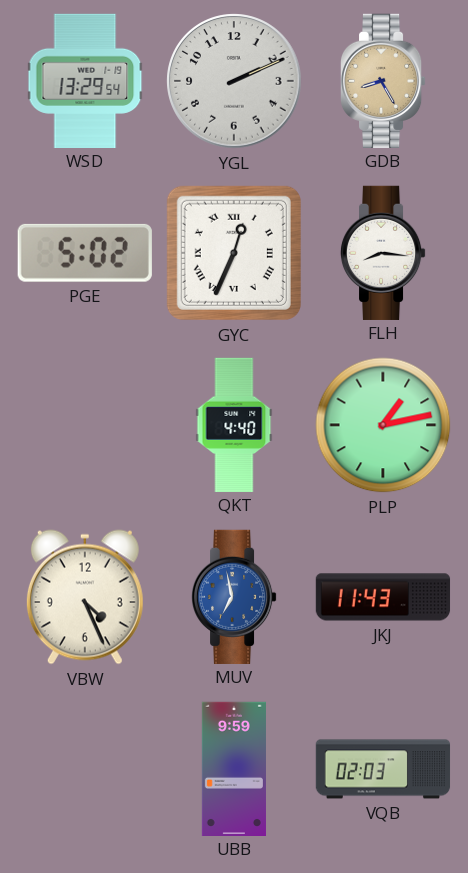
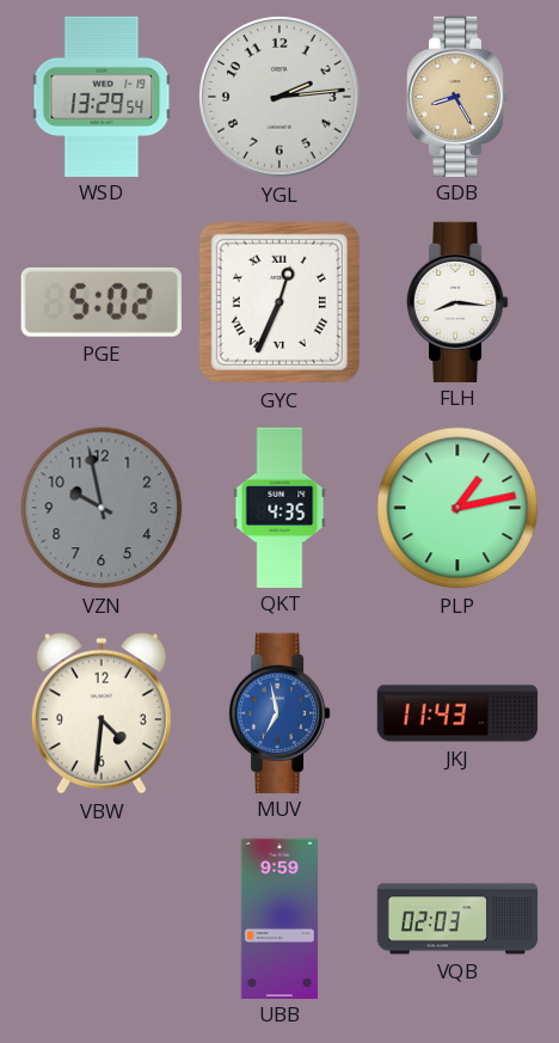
YGL: 2:11 -> 2:14 (279, 97)
VZN: none -> 9:58 (102, 508)
QKT: 4:40 -> 4:35 (279, 507)
VBW: 4:26 -> 4:31 (102, 713)
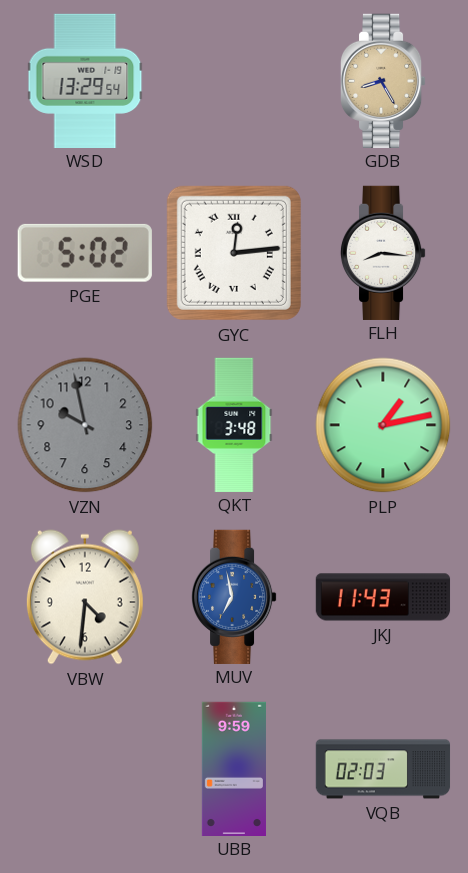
YGL: 2:14 -> none (279, 97)
GYC: 12:34 -> 12:14 (234, 253)
QKT: 4:35 -> 3:48 (234, 424)
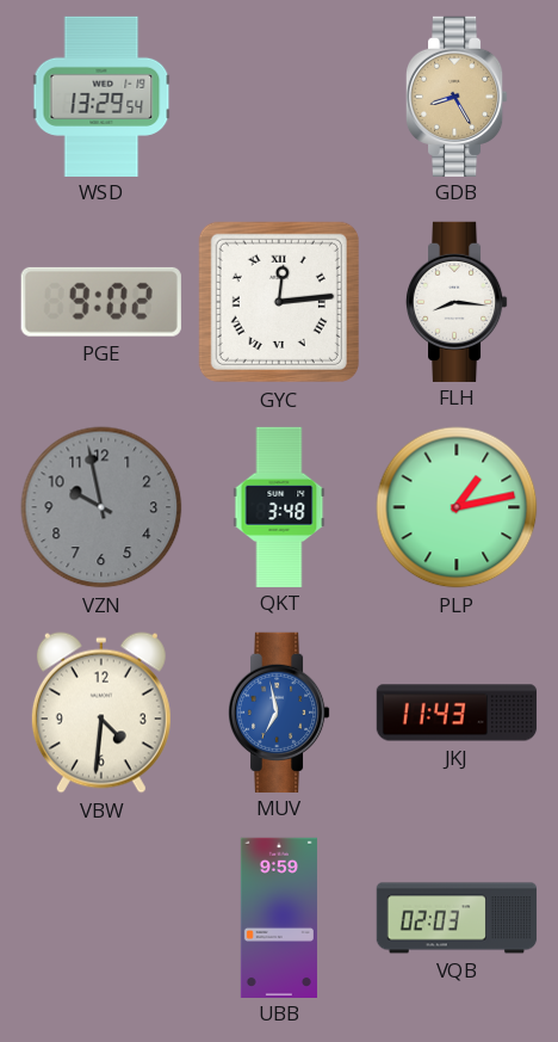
PGE: 5:02 -> 9:02 (101, 302)
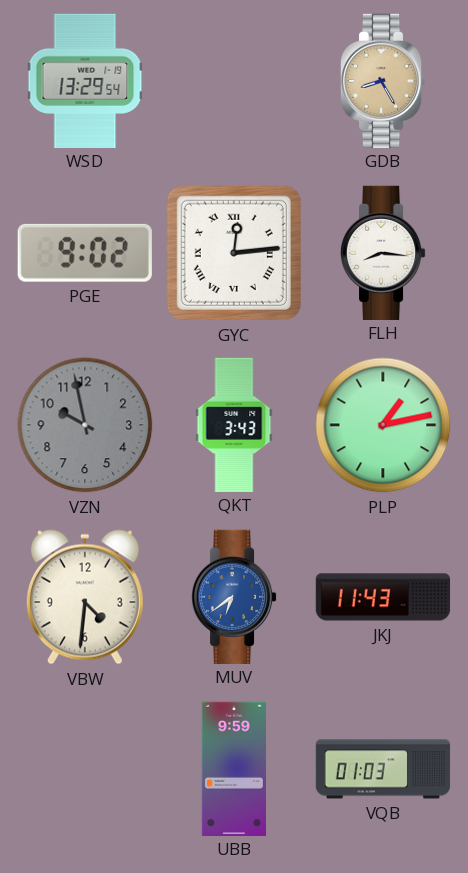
QKT: 3:48 -> 3:43 (234, 424)
MUV: 6:58 -> 6:39 (234, 596)
VQB: 02:03 -> 01:03 (383, 769)
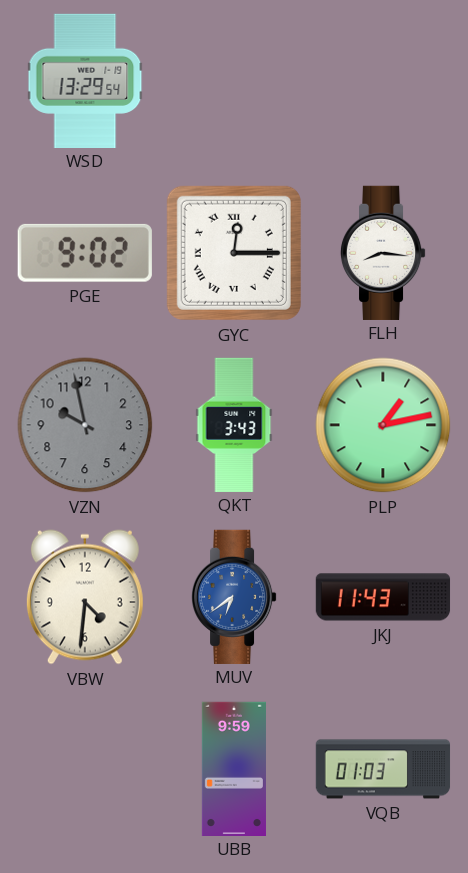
GDB: 8:25 -> none (383, 80)
GYC: 12:14 -> 12:15 (234, 253)
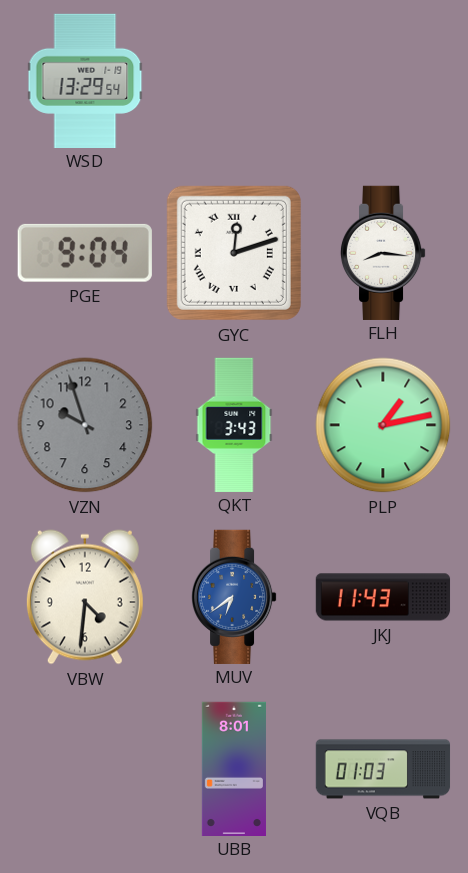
PGE: 9:02 -> 9:04 (85, 253)
GYC: 12:15 -> 12:12 (234, 253)
VZN: 9:58 -> 9:57 (85, 425)
UBB: 9:59 -> 8:01 (234, 768)
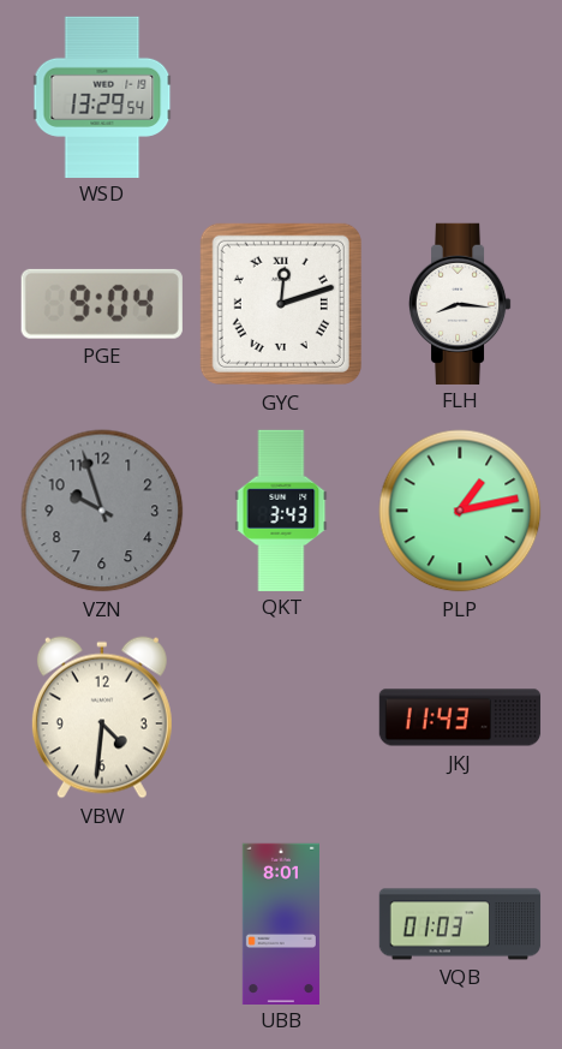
MUV: 6:39 -> none (234, 596)
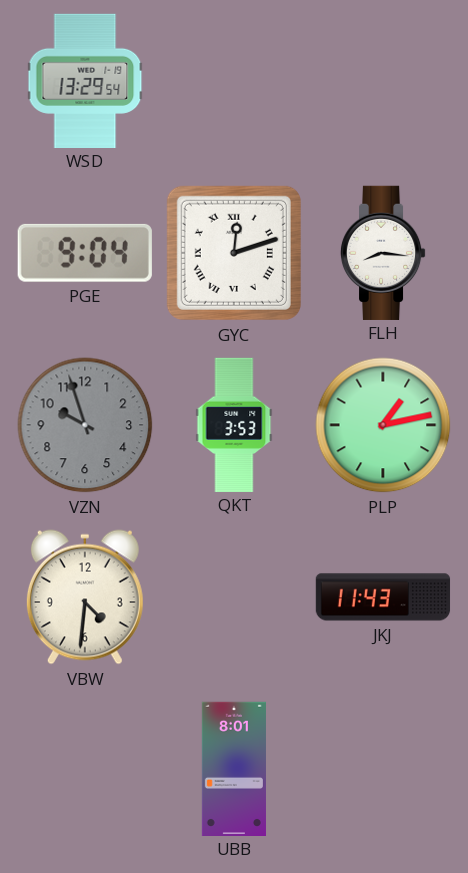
QKT: 3:43 -> 3:53 (234, 424)
VQB: 01:03 -> none (460, 924)
